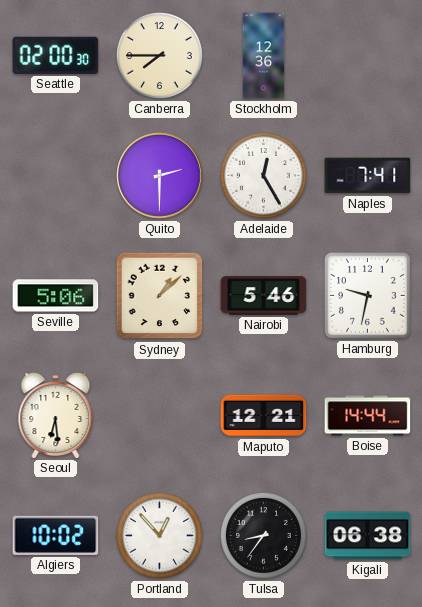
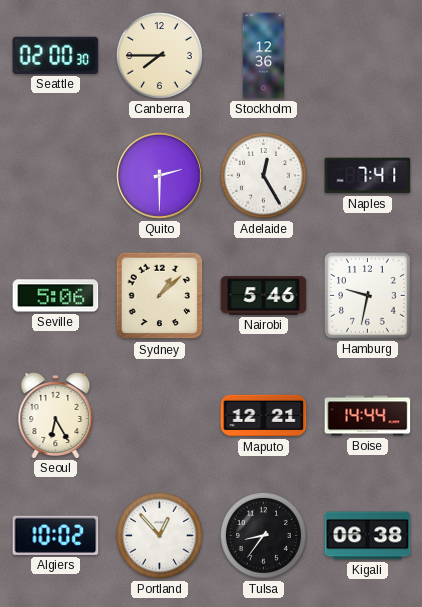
Seoul: 6:29 -> 6:25 (56, 416)
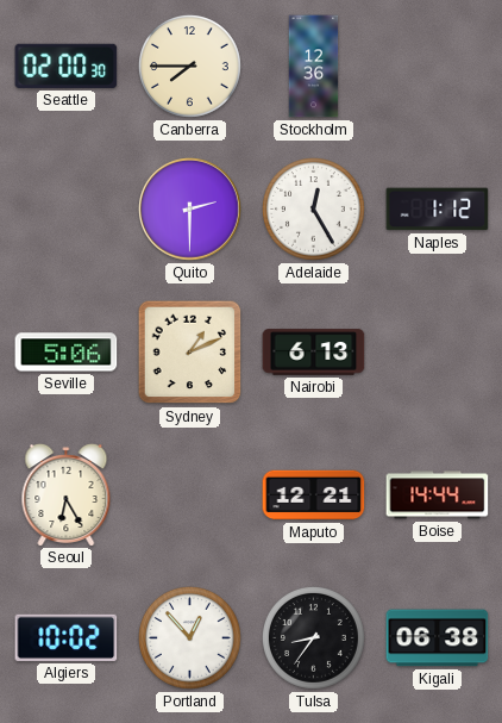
Naples: 7:41 -> 1:12 (438, 210)
Sydney: 1:08 -> 1:11 (190, 353)
Nairobi: 5:46 -> 6:13 (314, 353)
Hamburg: 9:32 -> none (368, 296)
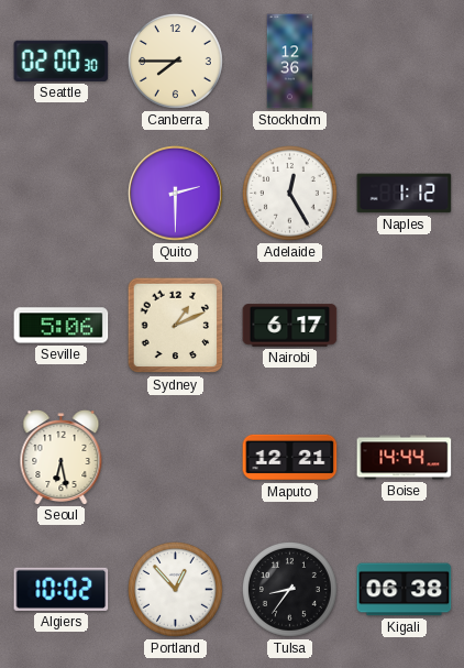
Nairobi: 6:13 -> 6:17 (290, 326)
Seoul: 6:25 -> 6:28 (62, 458)
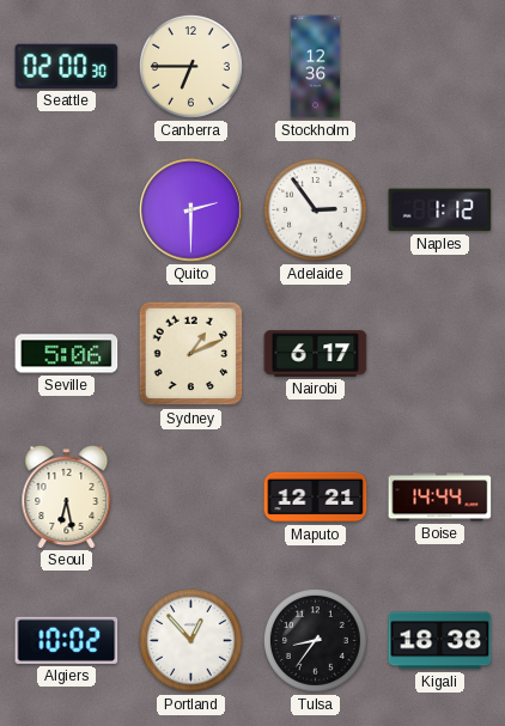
Canberra: 7:45 -> 6:45 (190, 66)
Adelaide: 12:25 -> 2:54 (315, 209)
Kigali: 06:38 -> 18:38 (440, 641)
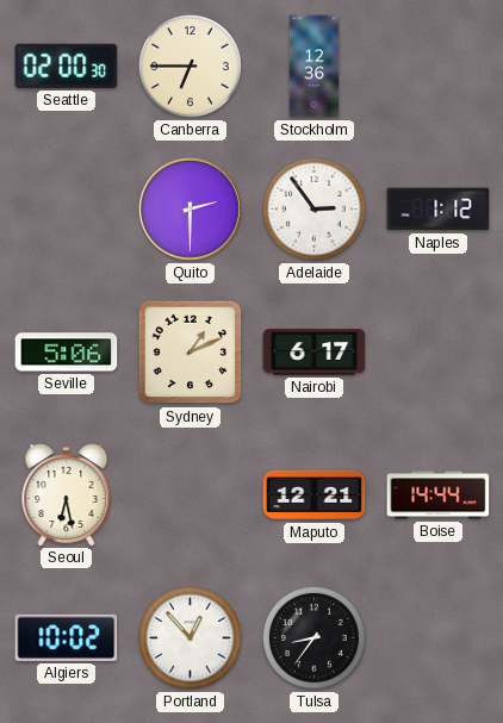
Kigali: 18:38 -> none (440, 641)
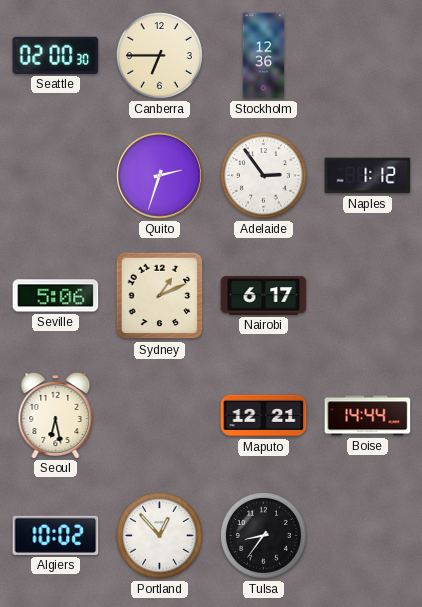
Quito: 2:30 -> 2:33 (160, 176)
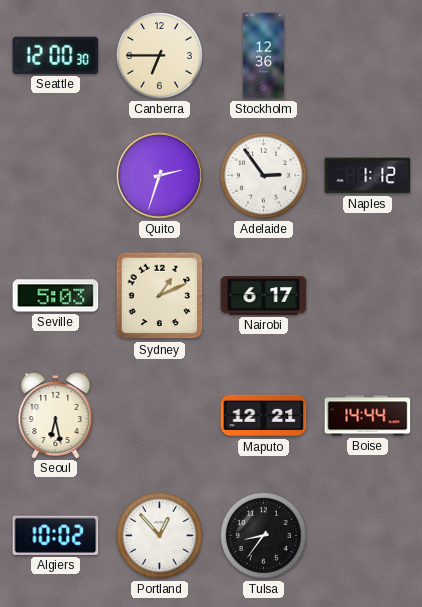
Seattle: 02:00 -> 12:00 (56, 55)
Seville: 5:06 -> 5:03 (56, 296)
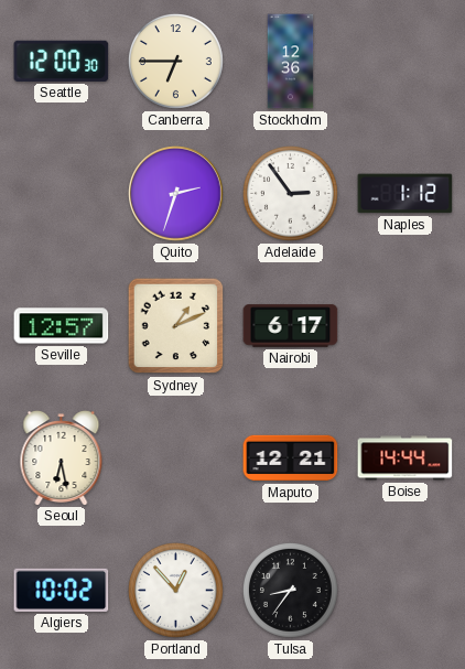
Seville: 5:03 -> 12:57 (62, 326)
